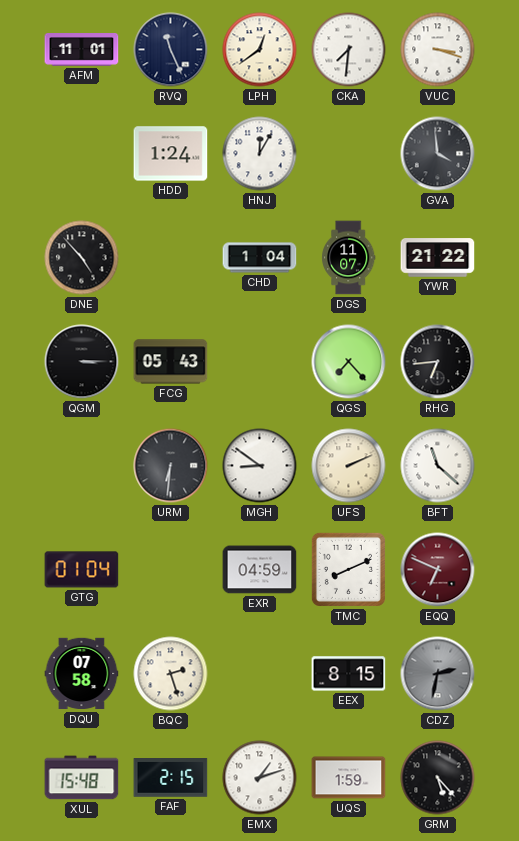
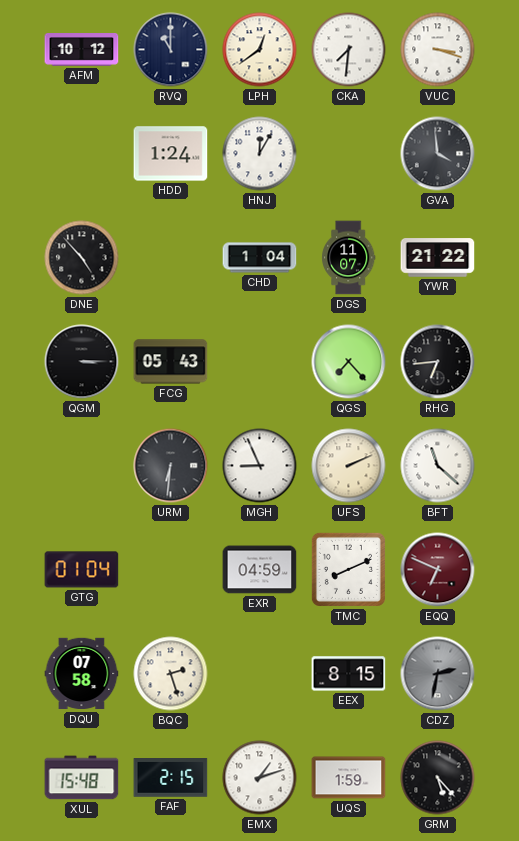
AFM: 11:01 -> 10:12 (82, 50)
RVQ: 11:26 -> 11:00 (171, 50)
MGH: 8:51 -> 8:56 (260, 466)
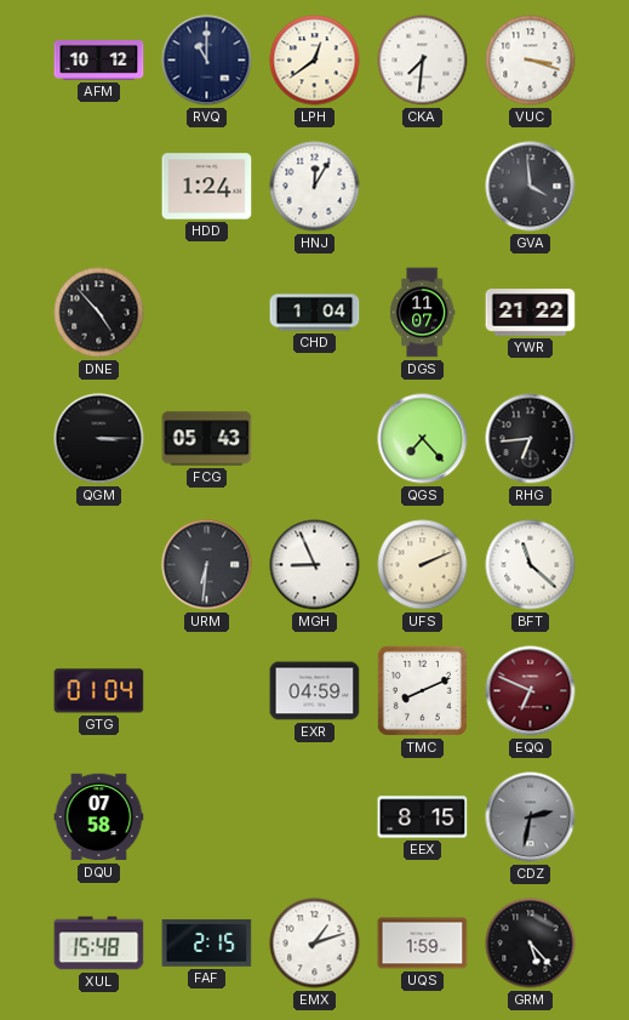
BQC: 2:27 -> none (171, 674)
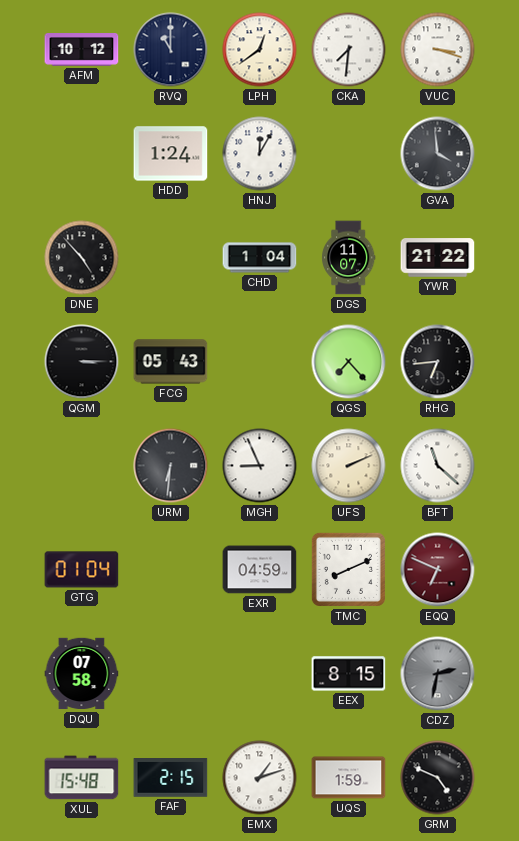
GRM: 5:23 -> 4:49 (438, 778)
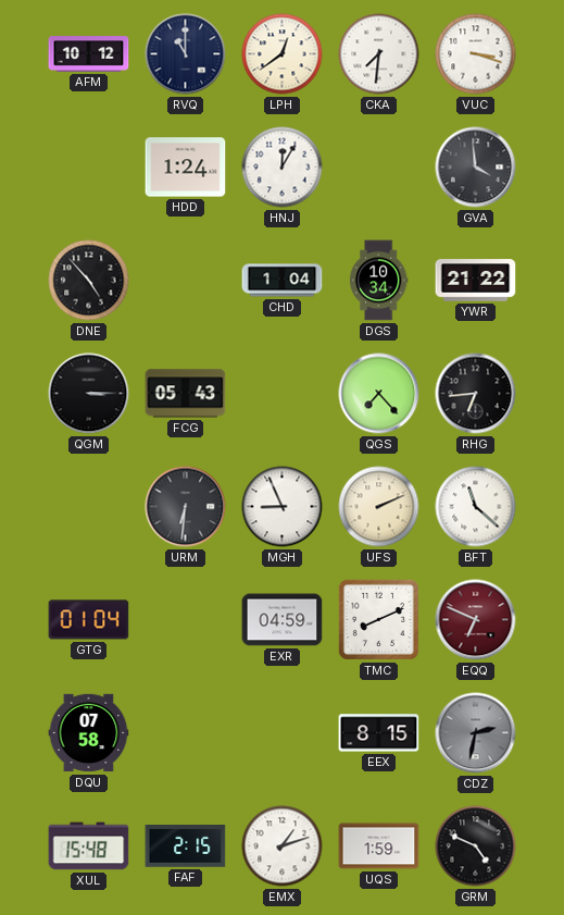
DGS: 11:07 -> 10:34 (379, 281)
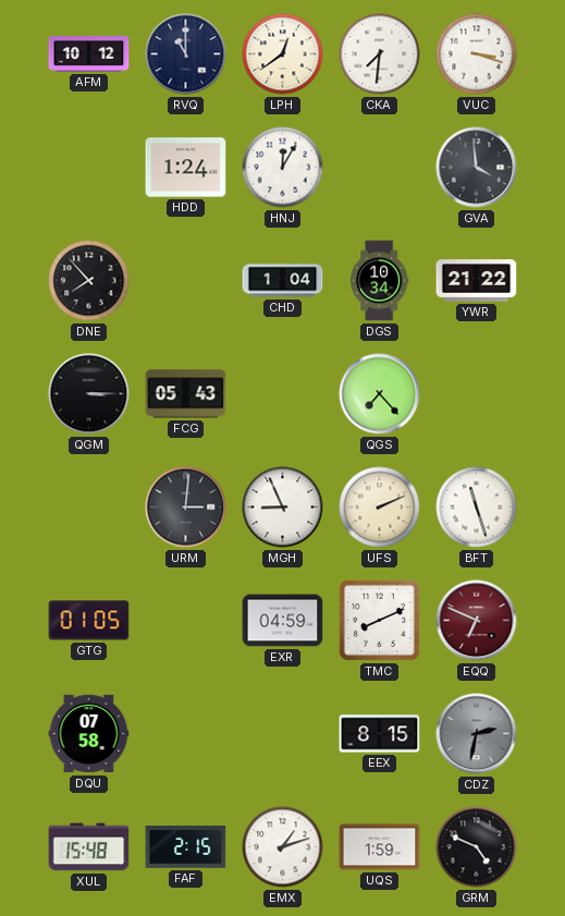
DNE: 4:53 -> 7:53 (89, 281)
RHG: 6:44 -> none (476, 394)
URM: 6:31 -> 3:01 (186, 508)
BFT: 11:22 -> 11:27 (477, 508)
GTG: 01:04 -> 01:05 (89, 621)
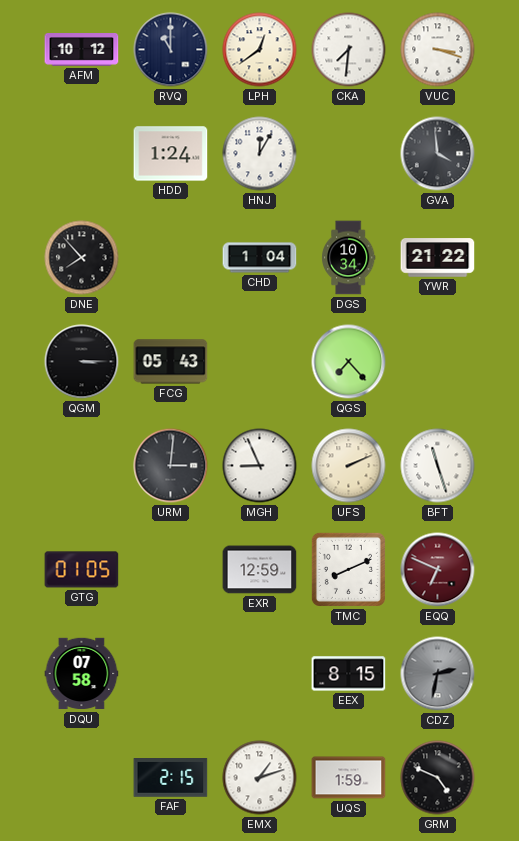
EXR: 04:59 -> 12:59 (260, 570)
XUL: 15:48 -> none (89, 847)
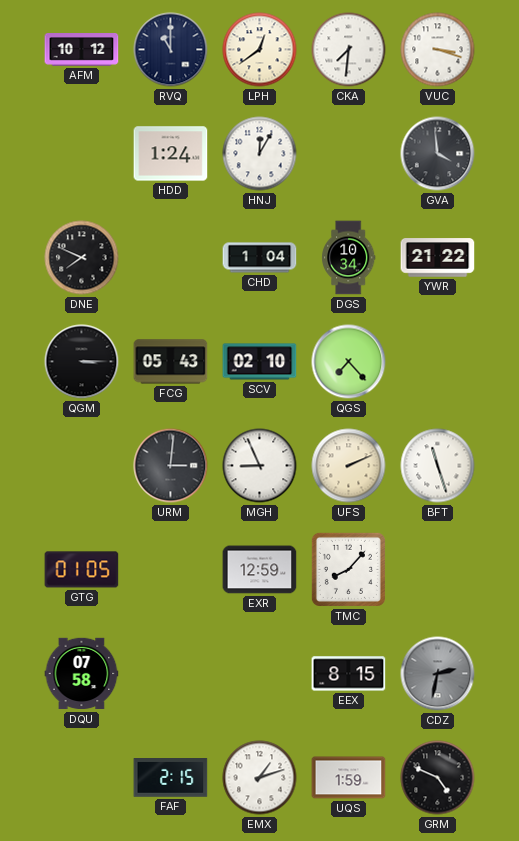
DNE: 7:53 -> 7:49 (82, 258)
SCV: none -> 02:10 (260, 362)
TMC: 8:11 -> 8:07 (348, 569)
EQQ: 6:49 -> none (438, 570)
